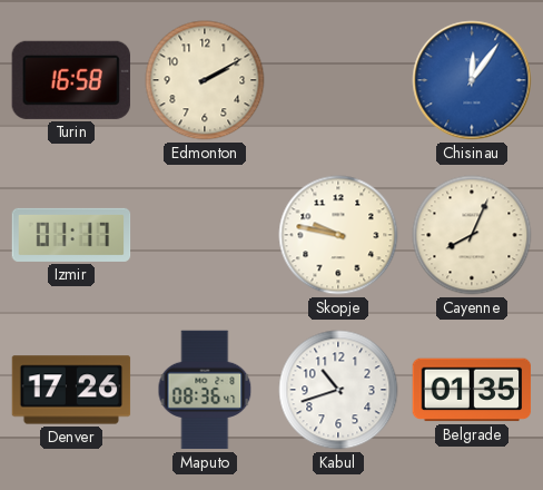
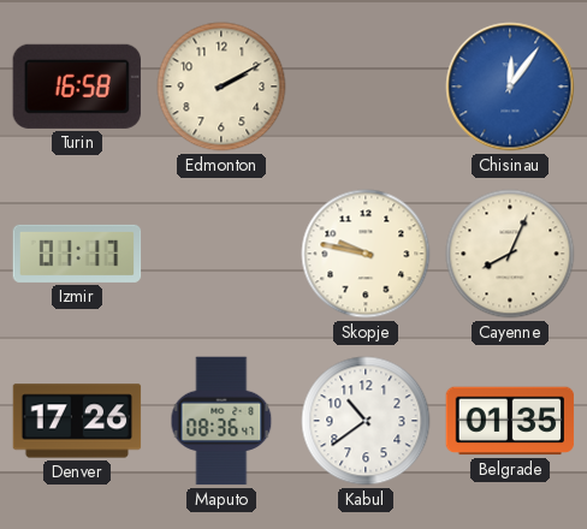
Kabul: 10:42 -> 10:39 (366, 421)
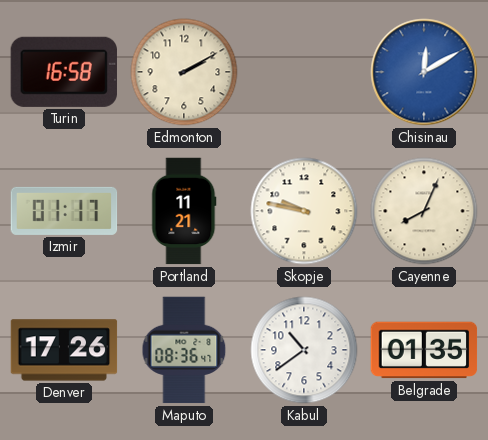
Chisinau: 12:06 -> 12:10 (424, 72)
Portland: none -> 11:21 (184, 211)
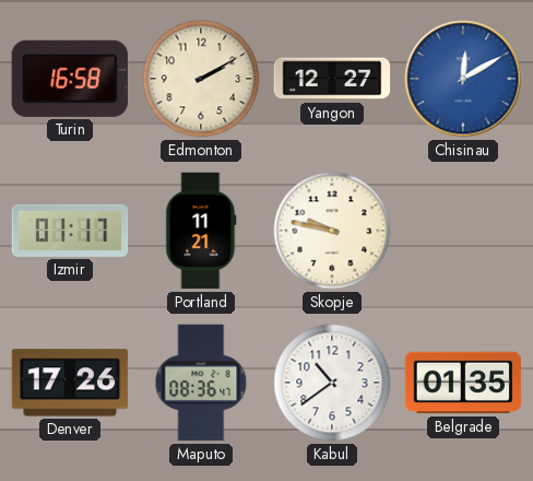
Yangon: none -> 12:27 (332, 79)
Cayenne: 8:04 -> none (424, 211)
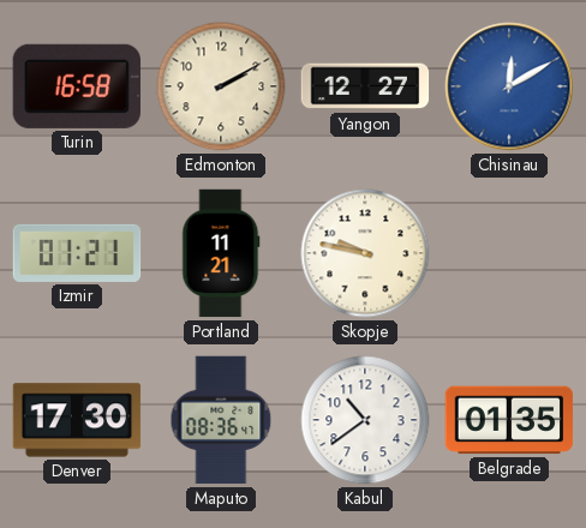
Izmir: 01:17 -> 01:21 (77, 253)
Denver: 17:26 -> 17:30 (77, 420)
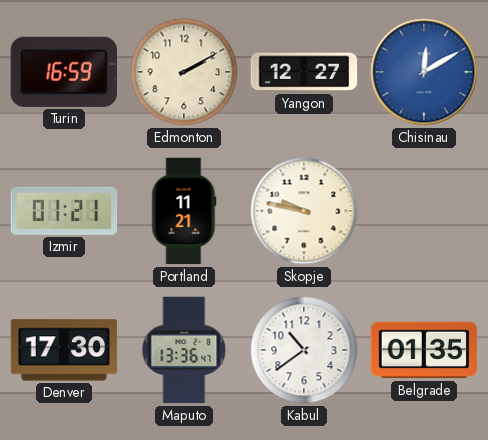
Turin: 16:58 -> 16:59 (64, 72)
Maputo: 08:36 -> 13:36 (184, 350)
